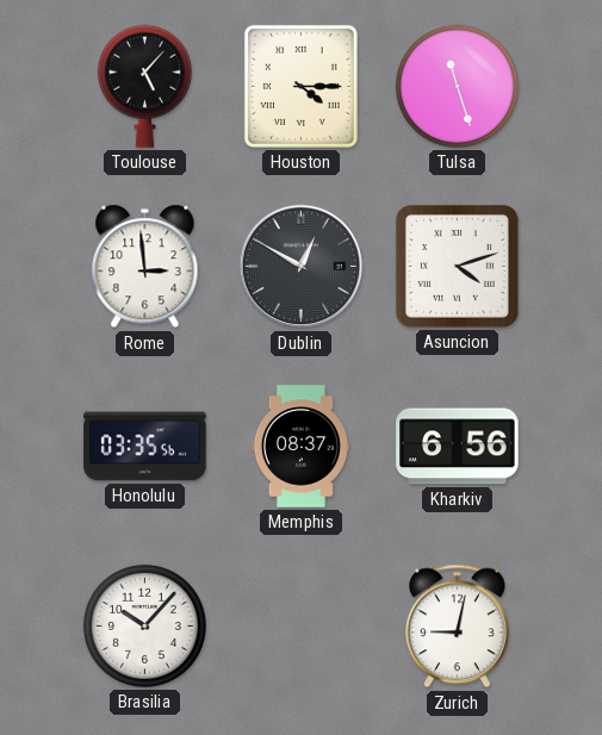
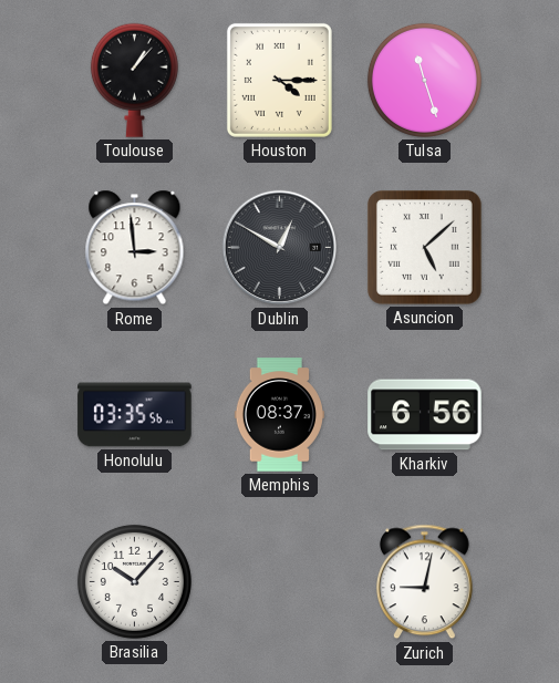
Toulouse: 5:07 -> 1:07 (134, 80)
Asuncion: 4:12 -> 5:08 (425, 248)
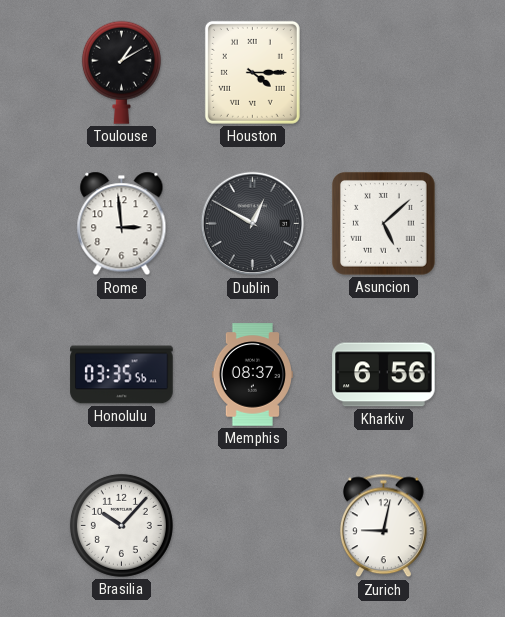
Toulouse: 1:07 -> 1:10 (121, 72)
Tulsa: 11:27 -> none (424, 80)
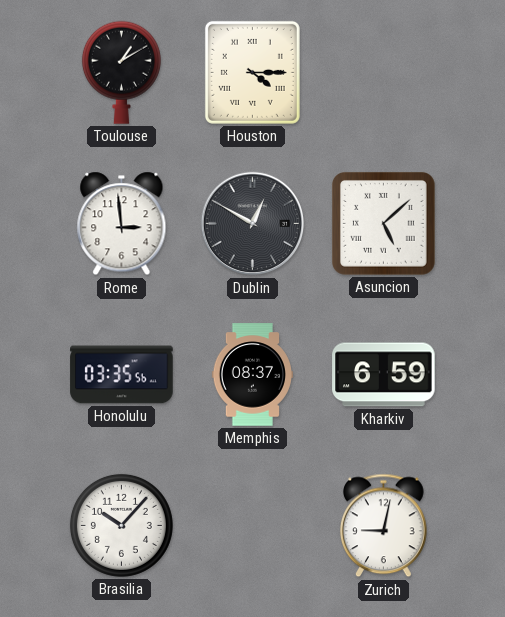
Kharkiv: 6:56 -> 6:59 (384, 375)
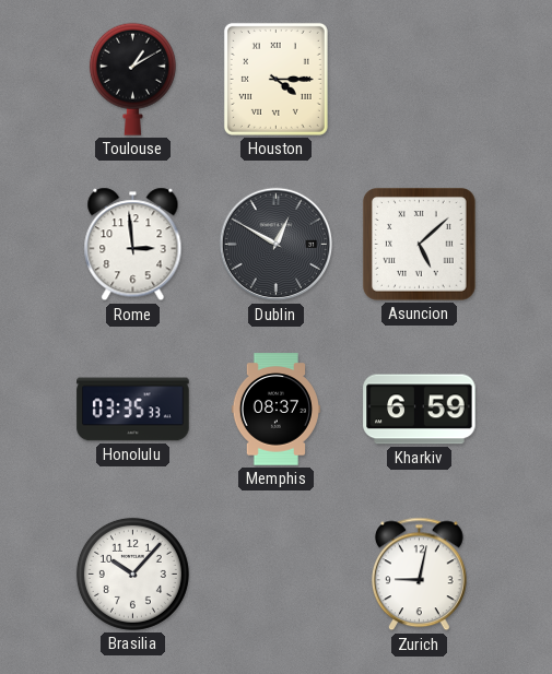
Honolulu: 03:35:56 -> 03:35:33 (133, 410)
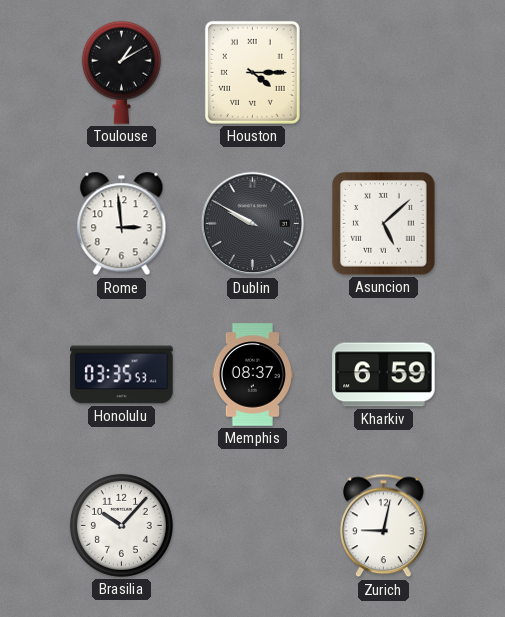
Dublin: 12:50 -> 9:50 (253, 224)
Honolulu: 03:35:33 -> 03:35:53 (122, 375)
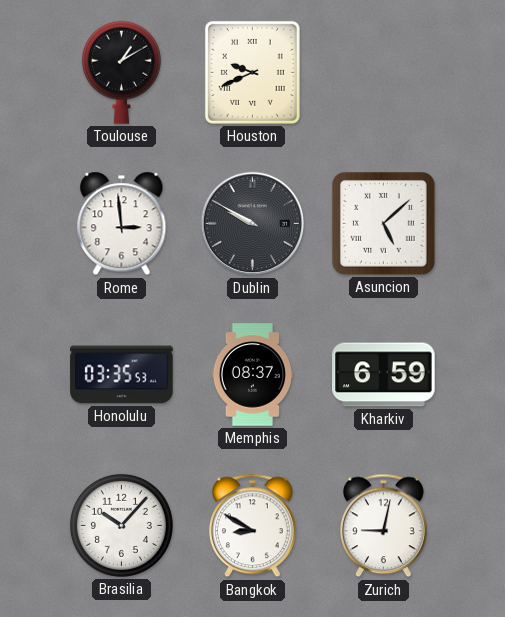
Houston: 4:15 -> 9:41 (252, 72)
Bangkok: none -> 8:50 (252, 526)
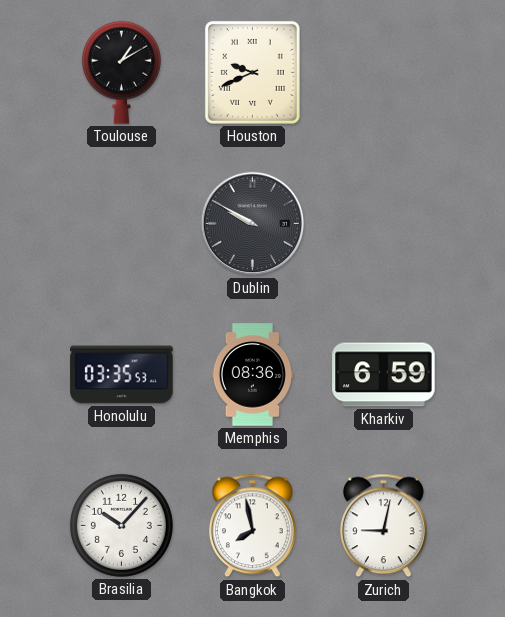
Rome: 2:59 -> none (122, 224)
Asuncion: 5:08 -> none (384, 224)
Memphis: 08:37 -> 08:36 (252, 375)
Bangkok: 8:50 -> 7:58 (252, 526)
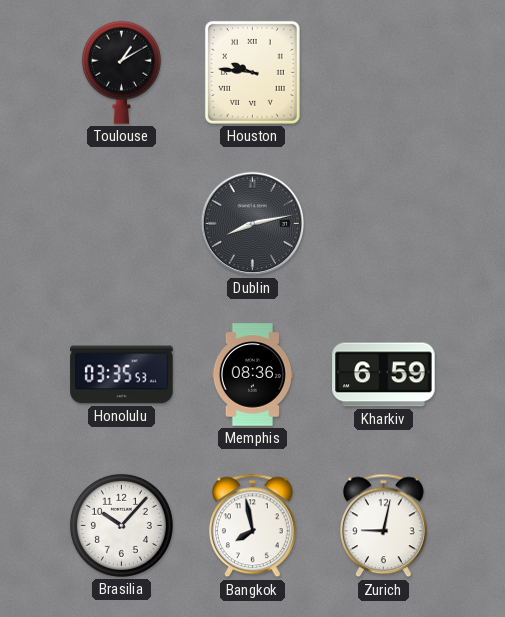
Houston: 9:41 -> 9:46 (252, 72)
Dublin: 9:50 -> 8:13 (253, 224)
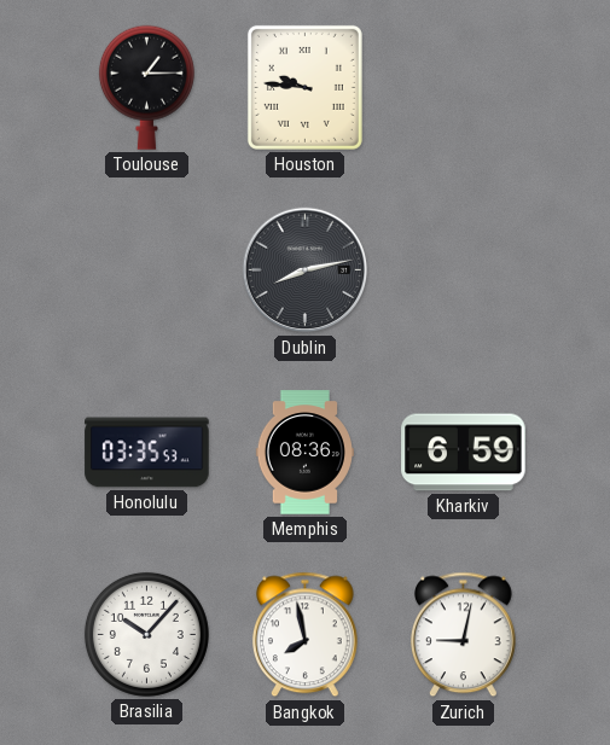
Toulouse: 1:10 -> 1:15 (146, 87)
